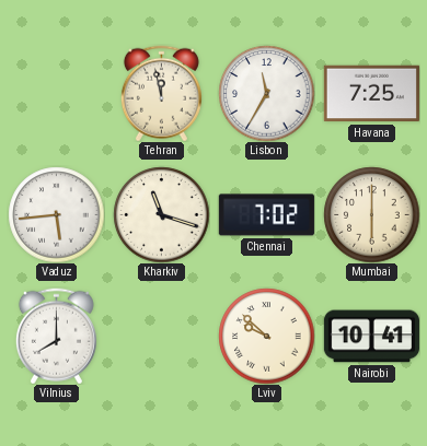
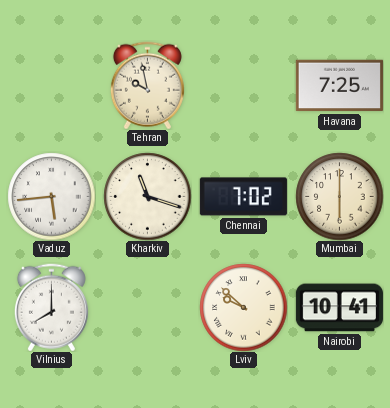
Tehran: 11:58 -> 9:58 (147, 85)
Lisbon: 11:35 -> none (266, 93)
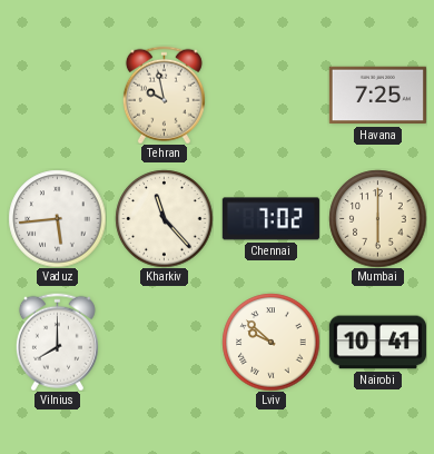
Kharkiv: 11:18 -> 11:23 (164, 218)
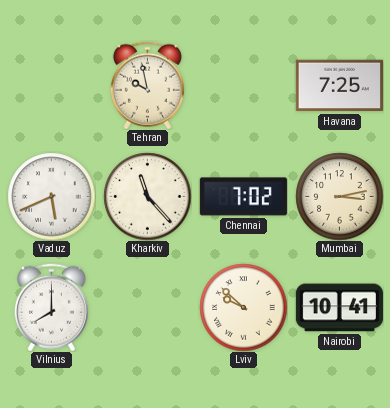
Vaduz: 5:44 -> 5:41 (51, 196)
Mumbai: 6:00 -> 3:13 (339, 196)
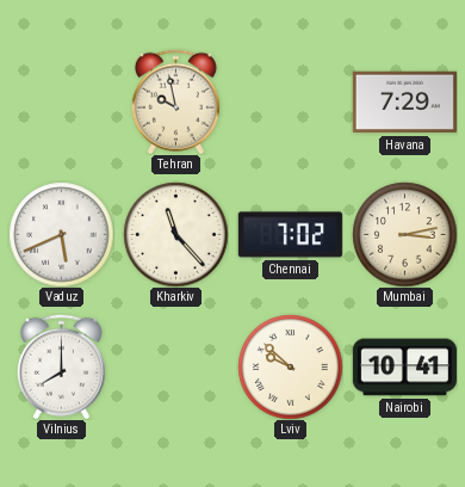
Havana: 7:25 -> 7:29 (404, 103)
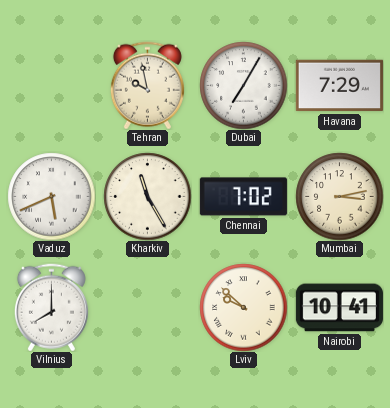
Dubai: none -> 7:05 (243, 85)
Kharkiv: 11:23 -> 11:25 (147, 196)
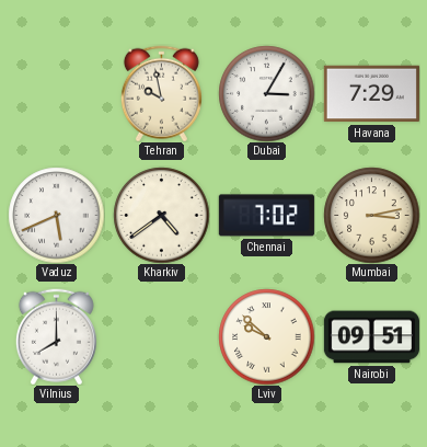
Dubai: 7:05 -> 3:05 (266, 93)
Kharkiv: 11:25 -> 4:39 (161, 215)
Nairobi: 10:41 -> 09:51 (371, 337)
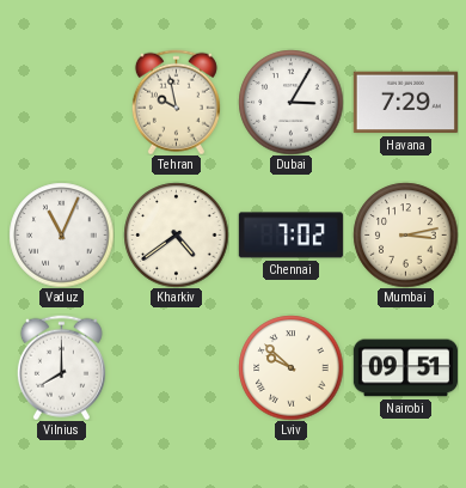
Vaduz: 5:41 -> 11:04 (61, 234)
